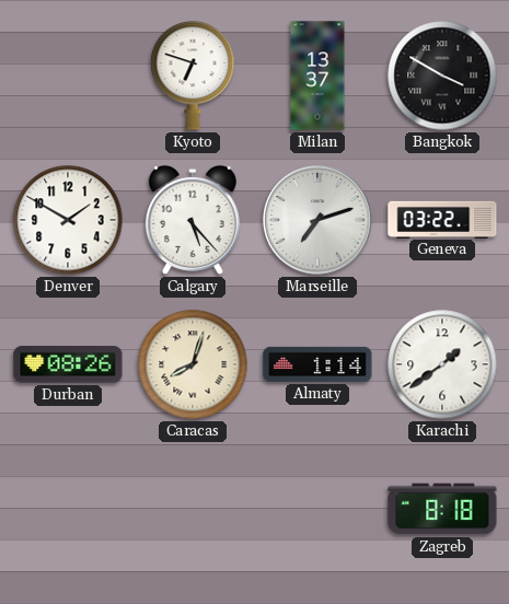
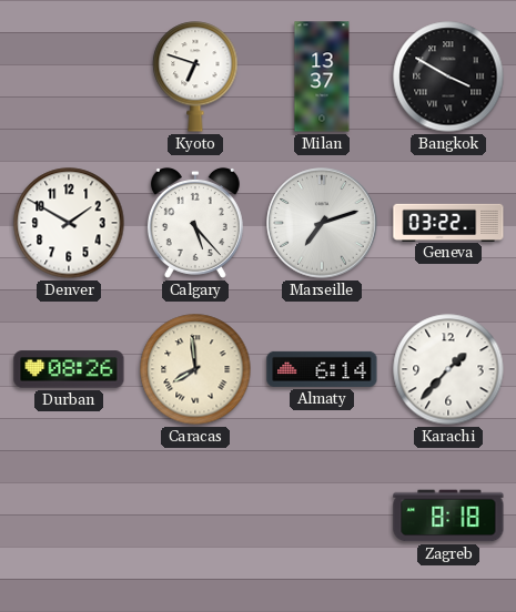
Caracas: 8:03 -> 7:59 (195, 369)
Almaty: 1:14 -> 6:14 (322, 369)
Karachi: 1:39 -> 1:37 (448, 369)
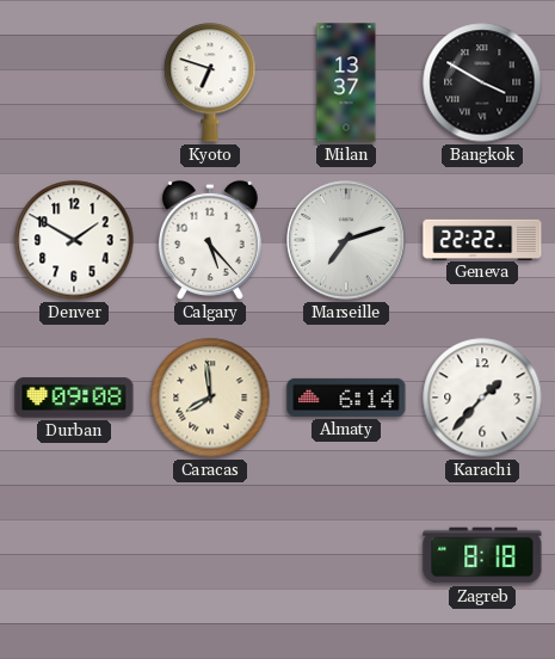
Geneva: 03:22 -> 22:22 (482, 239)
Durban: 08:26 -> 09:08 (74, 398)
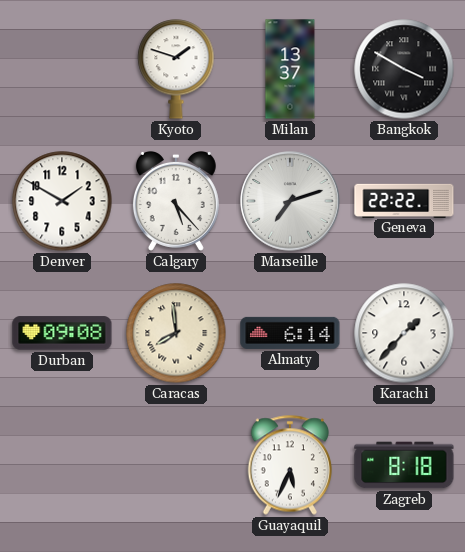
Kyoto: 6:48 -> 1:48 (176, 69)
Guayaquil: none -> 5:34 (289, 465)
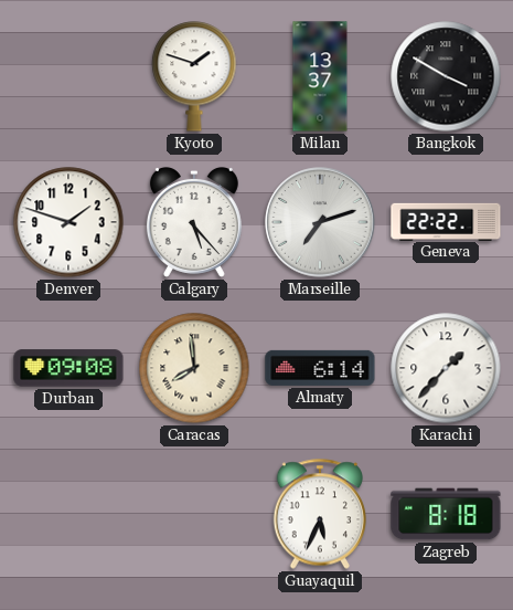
Denver: 1:50 -> 1:48 (68, 222)
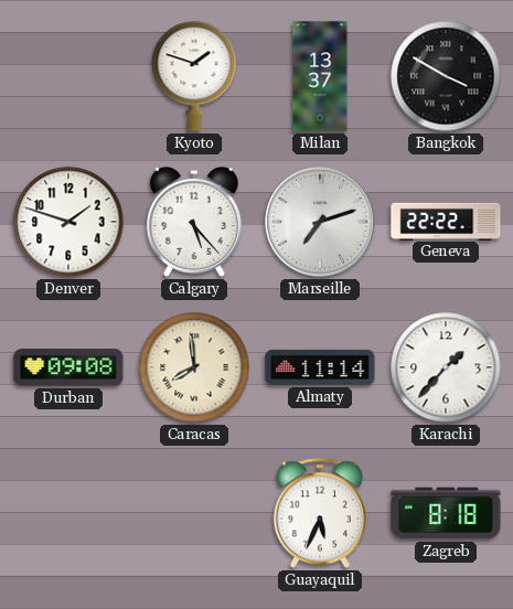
Almaty: 6:14 -> 11:14 (320, 367)
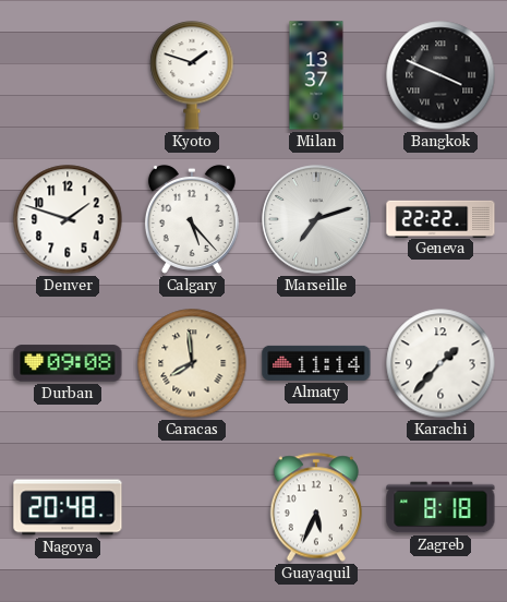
Bangkok: 3:50 -> 3:49 (440, 75)
Nagoya: none -> 20:48 (68, 507)
